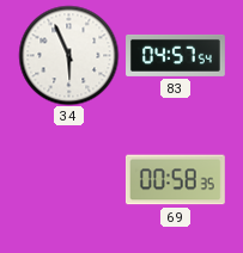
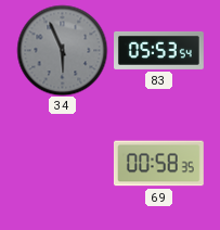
34 dial: white -> grey (62, 50)
83: 04:57 -> 05:53 (159, 50)
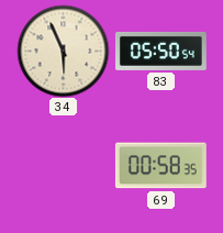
34 dial: grey -> cream (63, 51)
83: 05:53 -> 05:50 (161, 51)
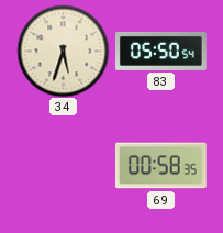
34: 5:56 -> 5:33 (63, 51)
